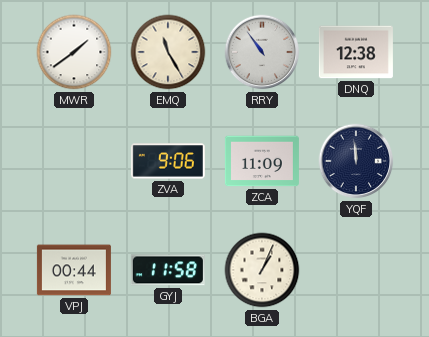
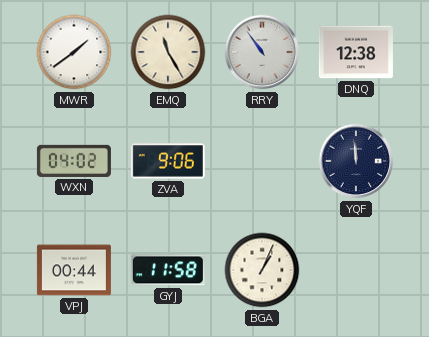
WXN: none -> 04:02 (74, 161)
ZCA: 11:09 -> none (262, 161)
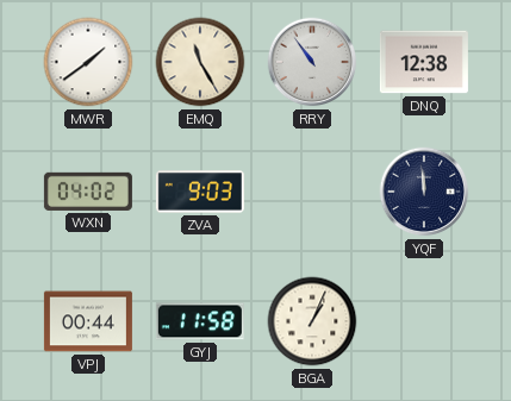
ZVA: 9:06 -> 9:03 (200, 192)
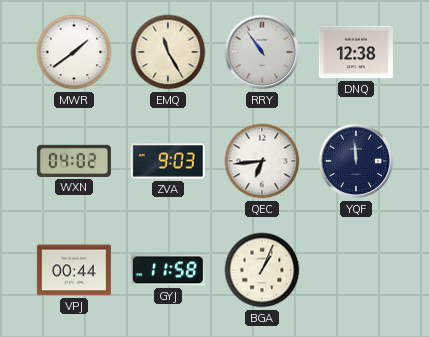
QEC: none -> 6:44 (262, 161)
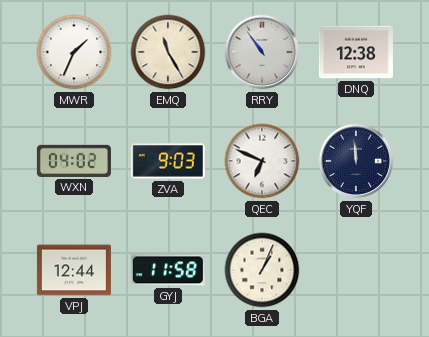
MWR: 1:39 -> 1:34 (74, 52)
QEC: 6:44 -> 6:49 (262, 161)
VPJ: 00:44 -> 12:44 (74, 270)
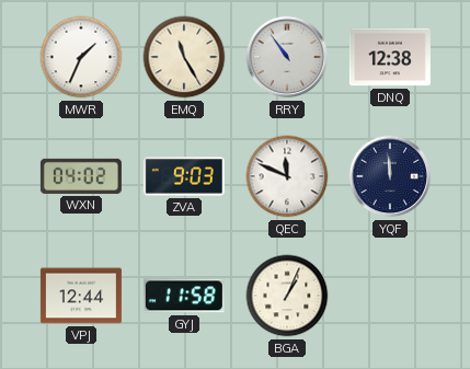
QEC: 6:49 -> 11:49 (287, 176)
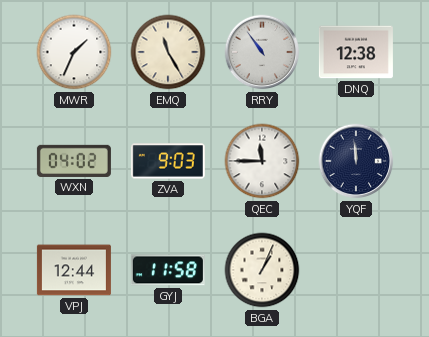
QEC: 11:49 -> 11:45 (262, 161)
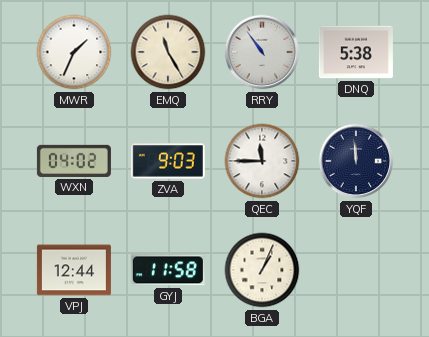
DNQ: 12:38 -> 5:38 (356, 52)
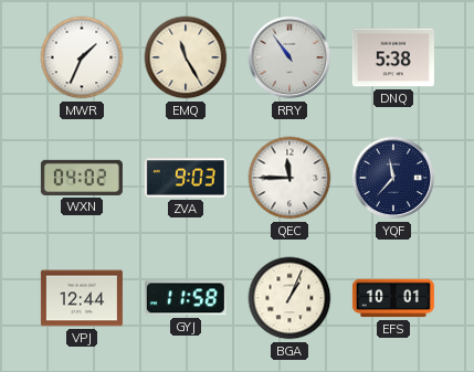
YQF: 11:59 -> 11:37 (393, 178)
EFS: none -> 10:01 (393, 298)
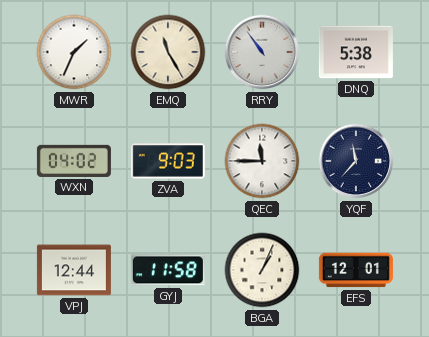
EFS: 10:01 -> 12:01 (356, 270)
